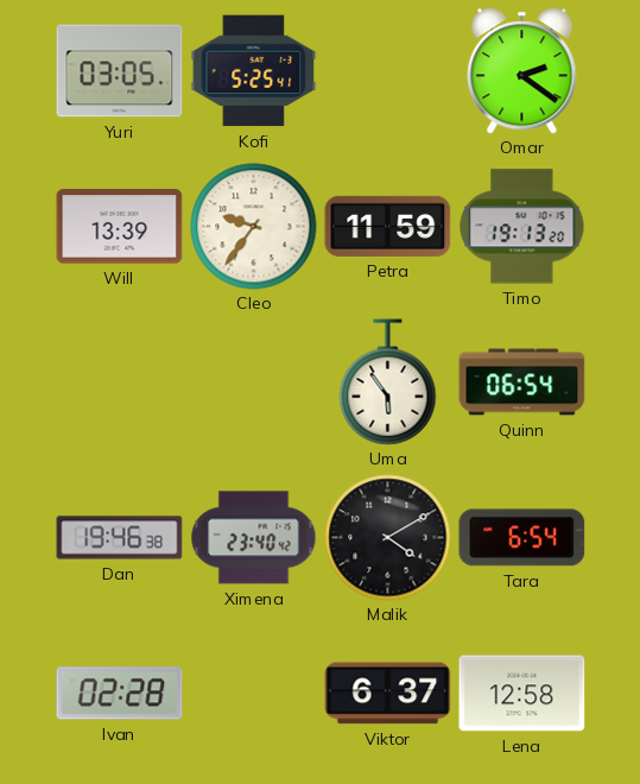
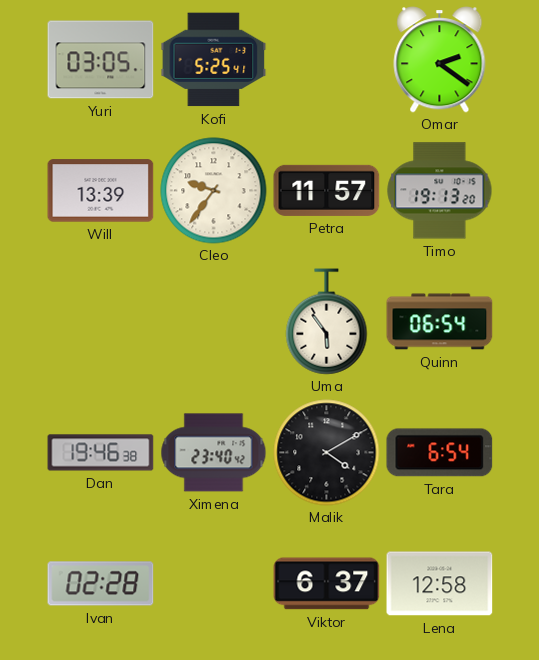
Petra: 11:59 -> 11:57 (327, 190)
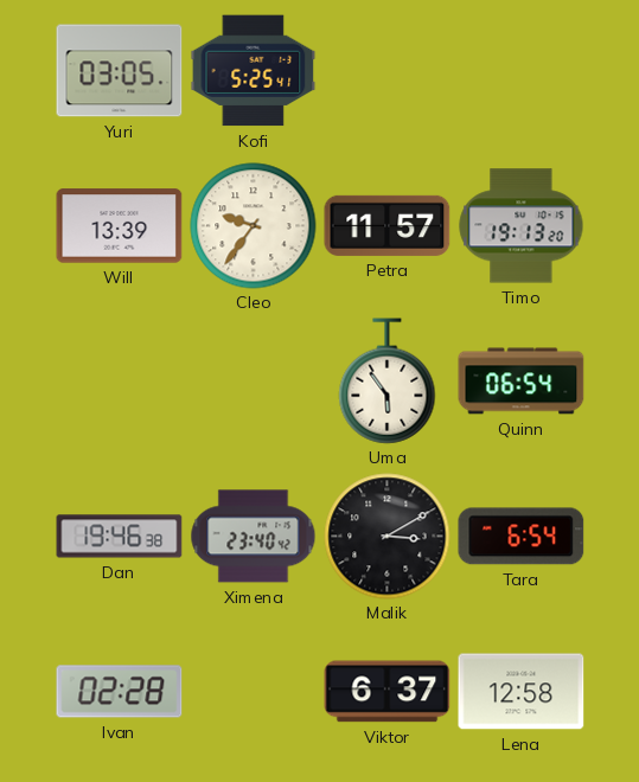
Omar: 2:21 -> none (440, 60)
Malik: 4:10 -> 3:10 (388, 537)
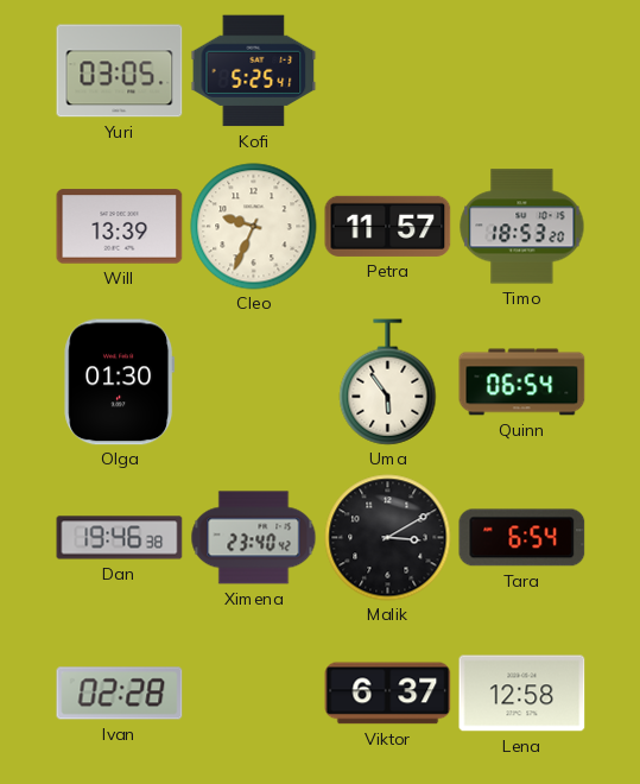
Cleo: 9:36 -> 9:34 (254, 227)
Timo: 19:13 -> 18:53 (522, 227)
Olga: none -> 01:30 (120, 382)
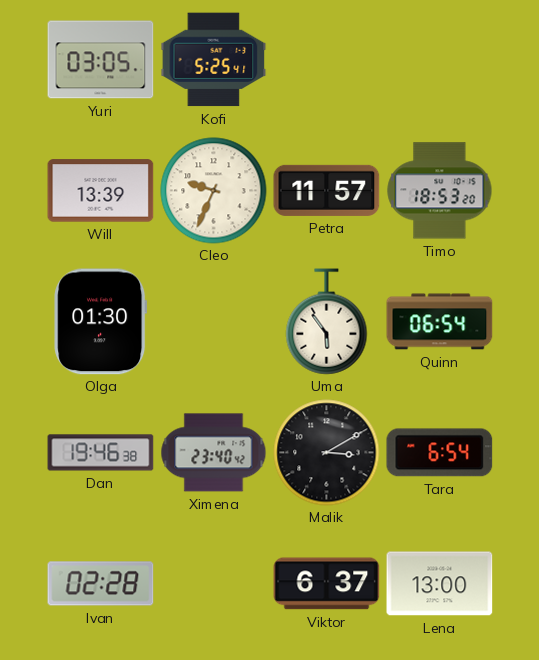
Lena: 12:58 -> 13:00 (440, 584)
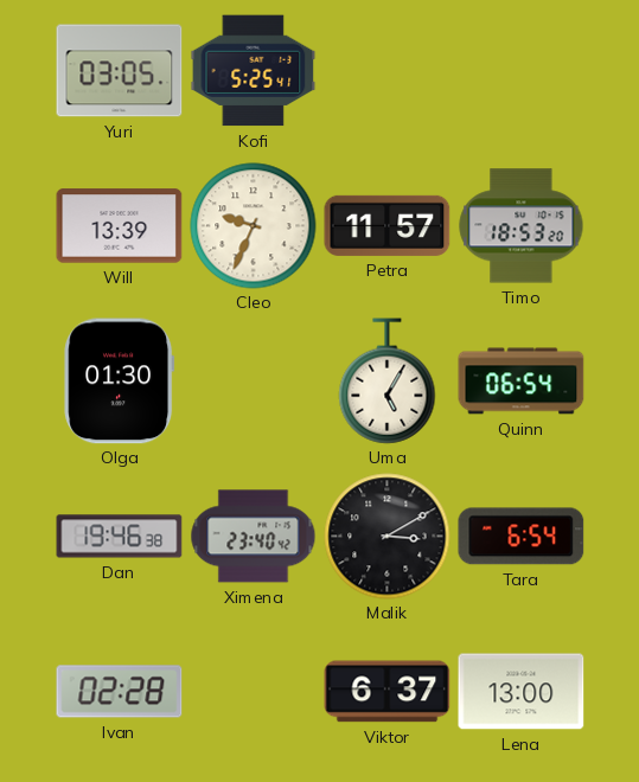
Uma: 5:54 -> 5:05 (388, 382)
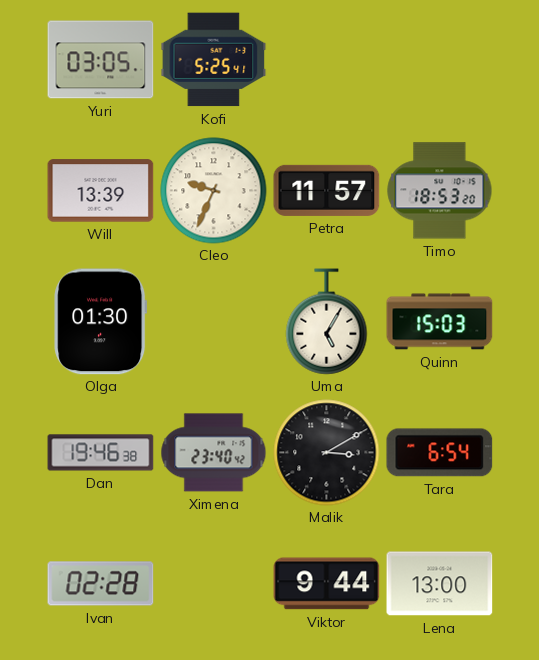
Quinn: 06:54 -> 15:03 (440, 322)
Viktor: 6:37 -> 9:44 (327, 584)
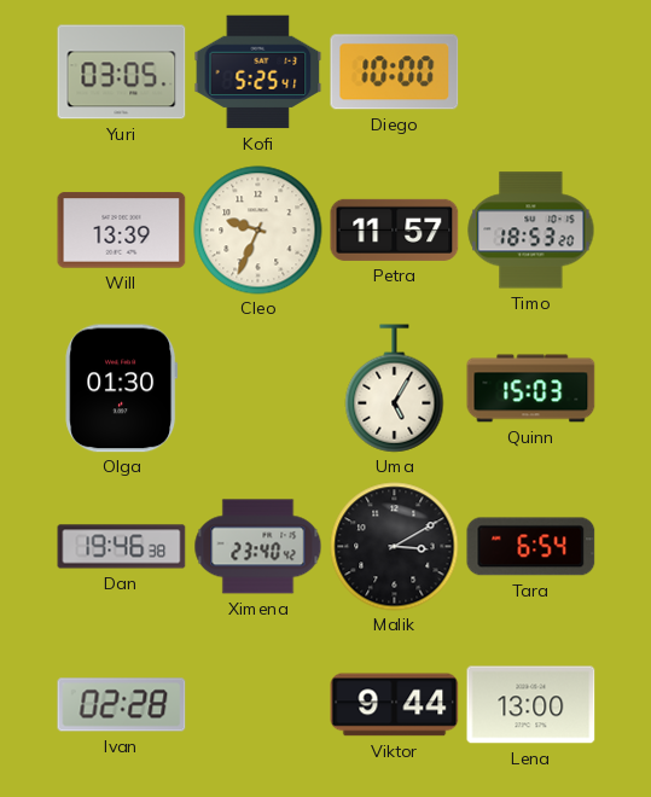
Diego: none -> 10:00 (395, 72)
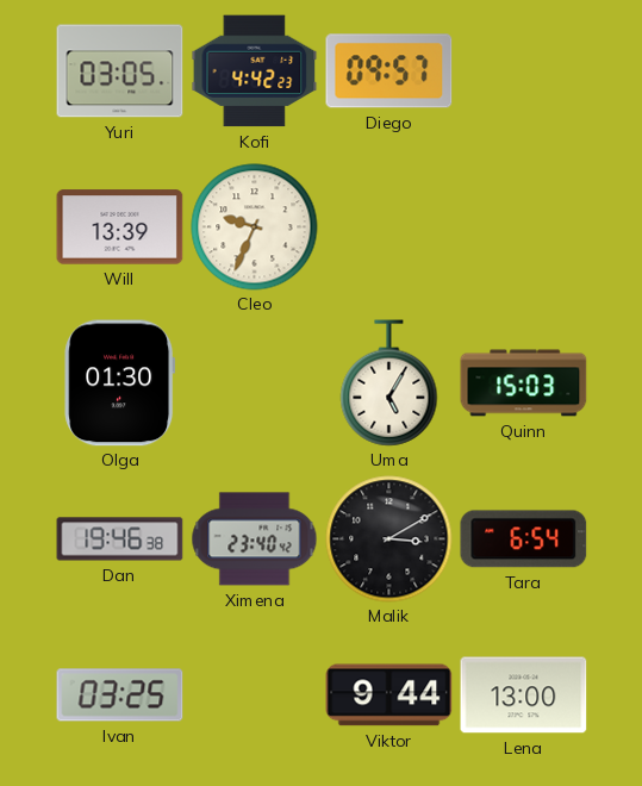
Kofi: 5:25 -> 4:42 (255, 71)
Diego: 10:00 -> 09:57 (389, 71)
Petra: 11:57 -> none (395, 229)
Timo: 18:53 -> none (531, 231)
Ivan: 02:28 -> 03:25 (120, 695)
